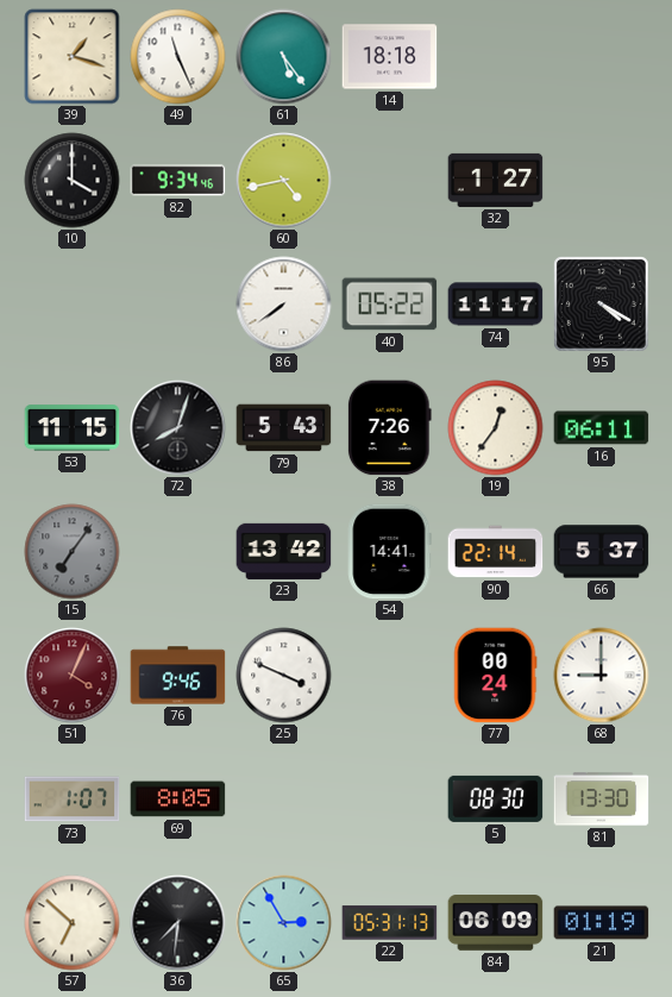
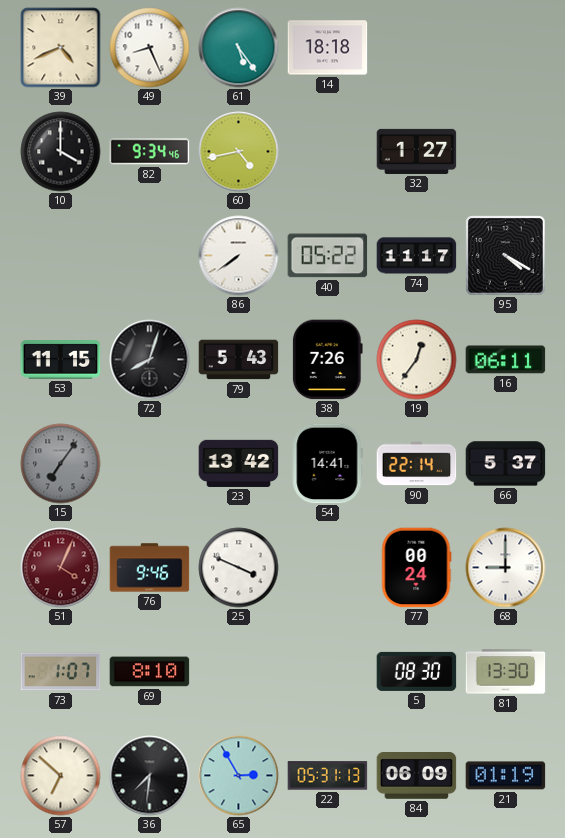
39: 1:18 -> 4:41 (61, 48)
49: 11:26 -> 8:26 (150, 48)
69: 8:05 -> 8:10 (150, 672)
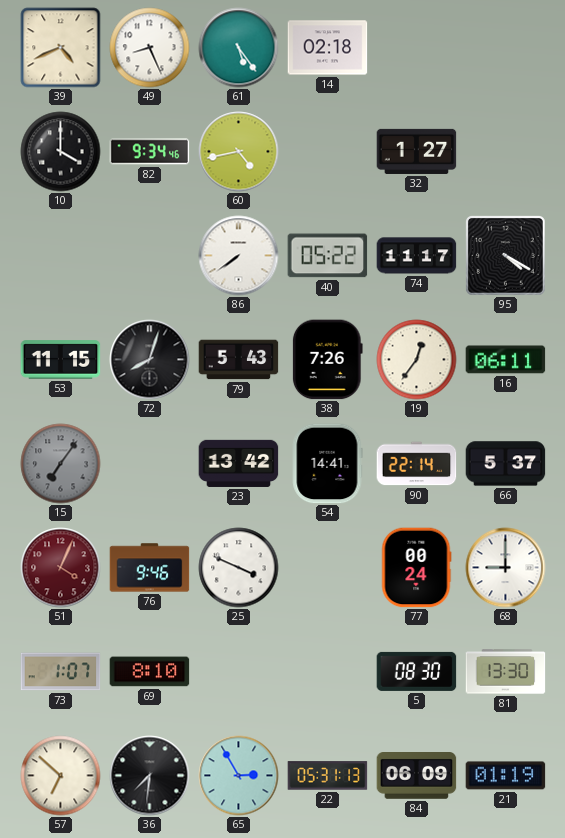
14: 18:18 -> 02:18 (328, 48)
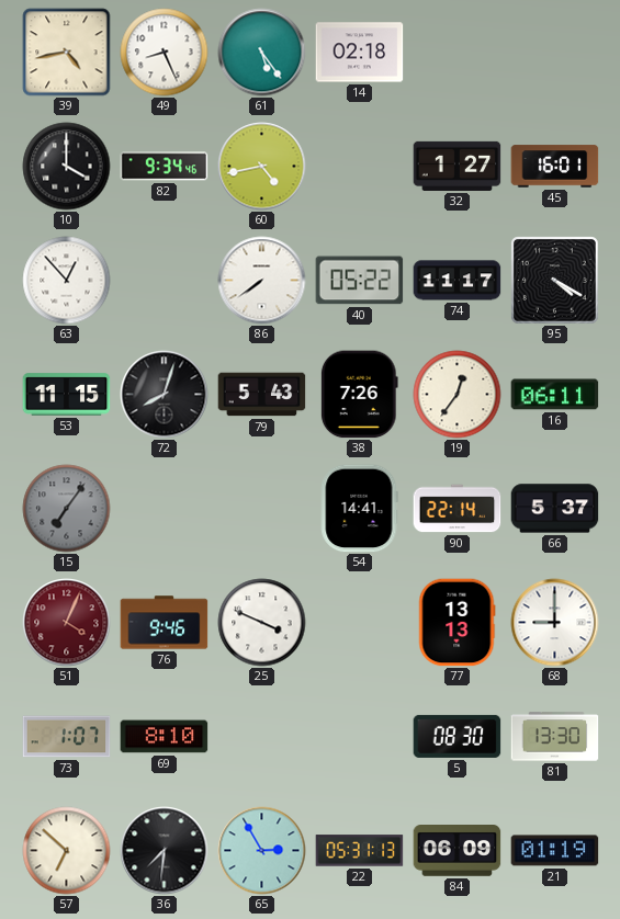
39: 4:41 -> 4:43 (67, 53)
45: none -> 16:01 (555, 167)
63: none -> 12:53 (67, 281)
23: 13:42 -> none (239, 463)
77: 00:24 -> 13:13 (456, 623)
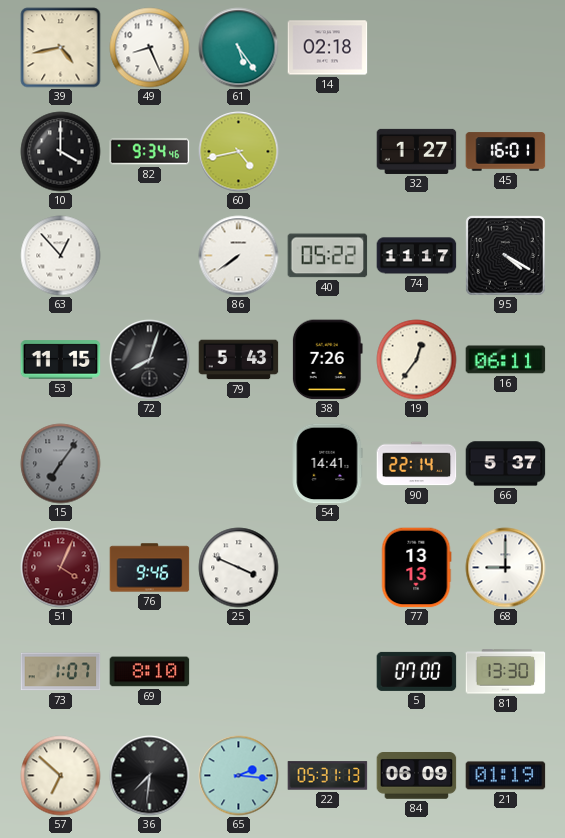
5: 08:30 -> 07:00 (417, 671)
65: 2:55 -> 2:16 (239, 776)
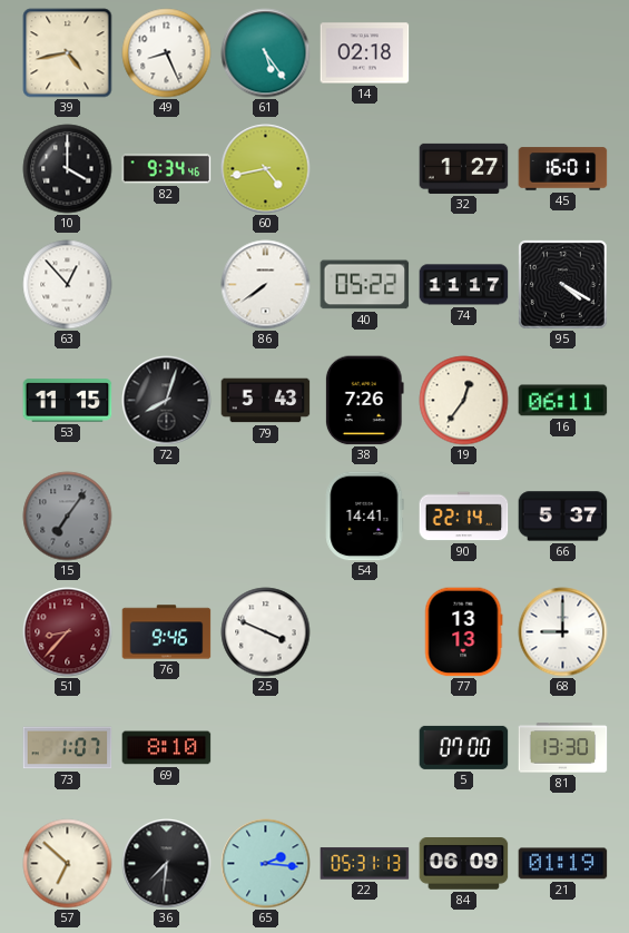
51: 4:04 -> 8:37 (68, 632)
